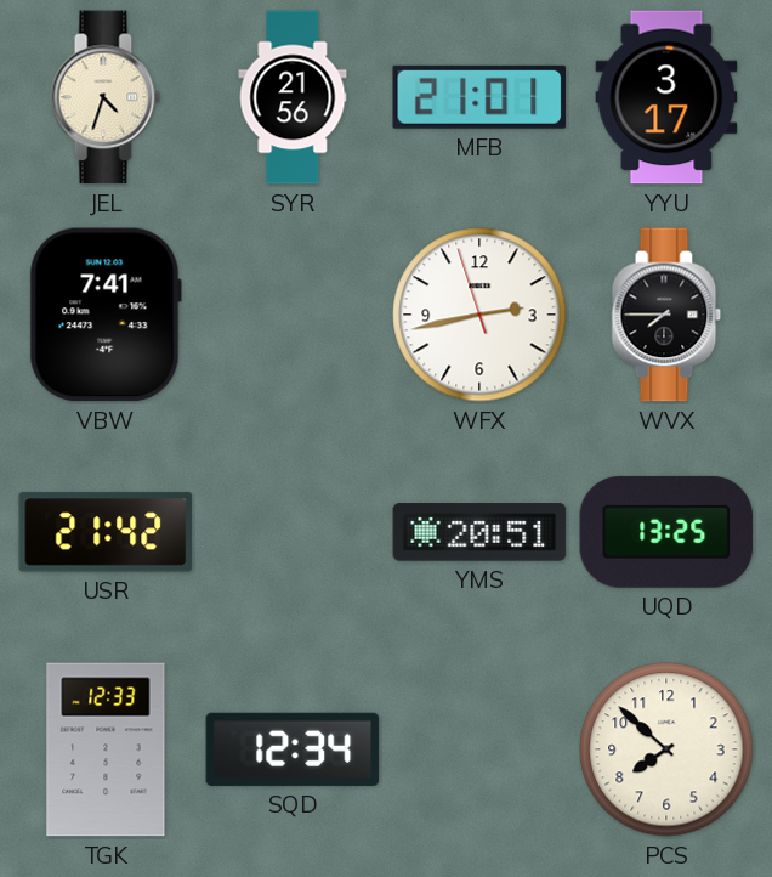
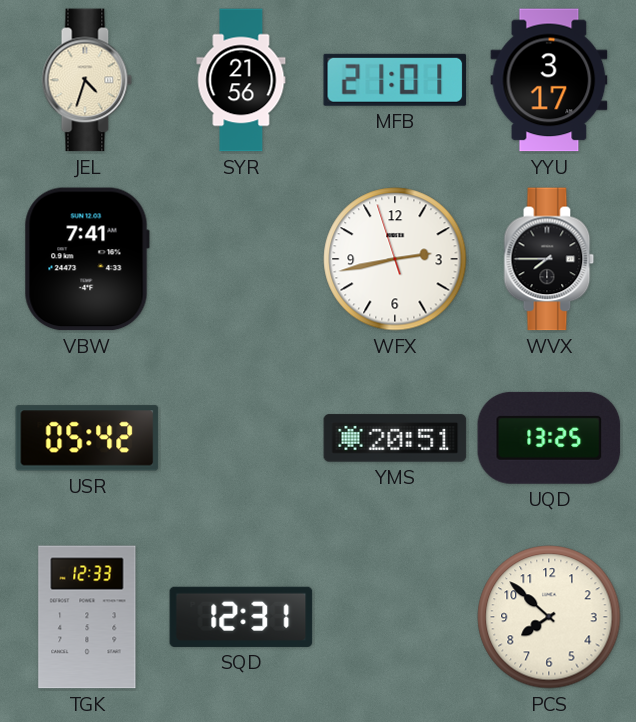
USR: 21:42 -> 05:42 (87, 438)
SQD: 12:34 -> 12:31 (241, 617)
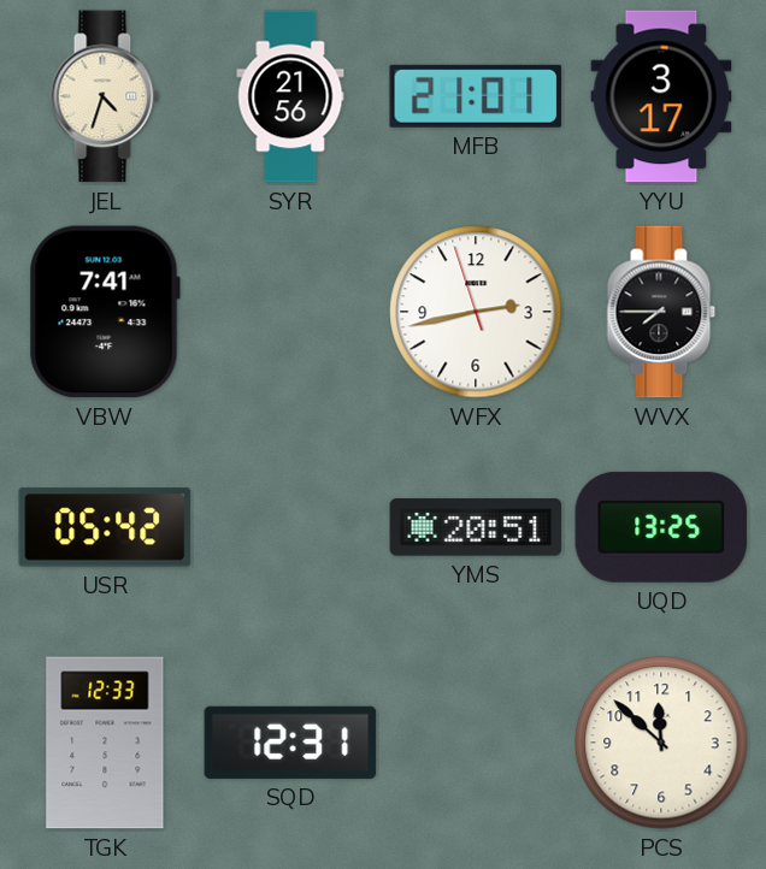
PCS: 7:52 -> 11:52 (661, 743)
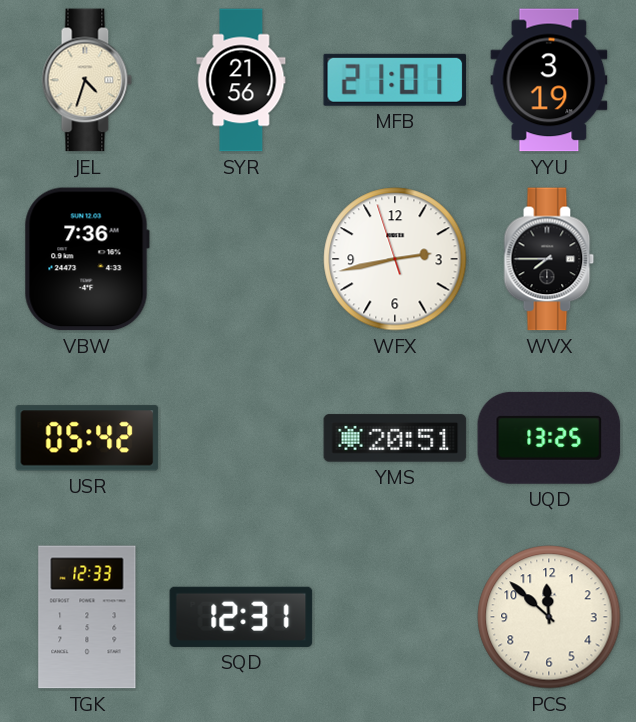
YYU: 3:17 -> 3:19 (549, 80)
VBW: 7:41 -> 7:36 (87, 259)
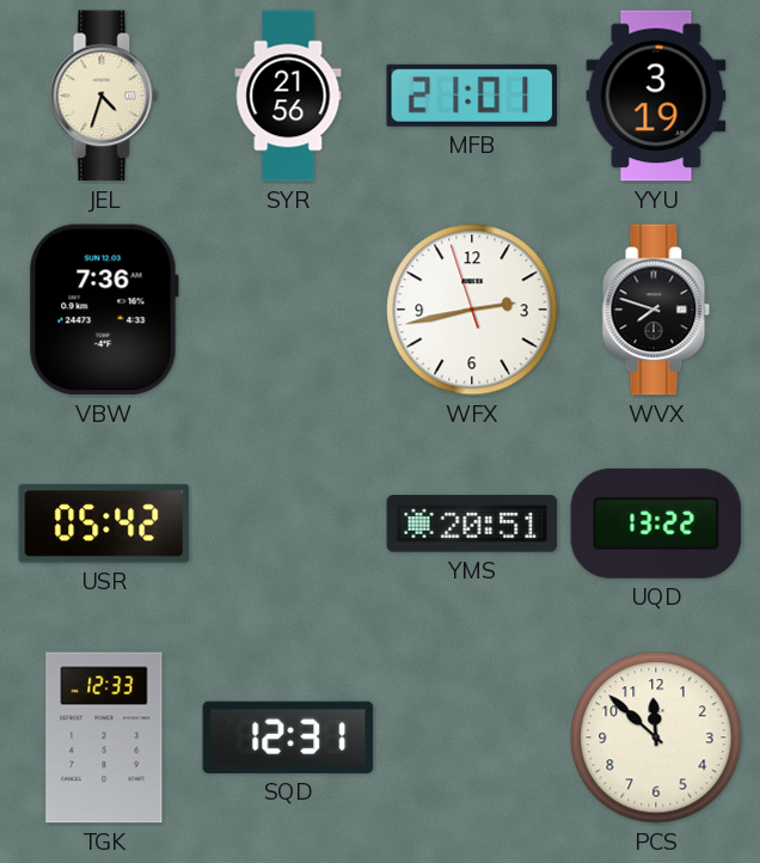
WVX: 7:45 -> 7:48 (656, 310)
UQD: 13:25 -> 13:22 (656, 524)
